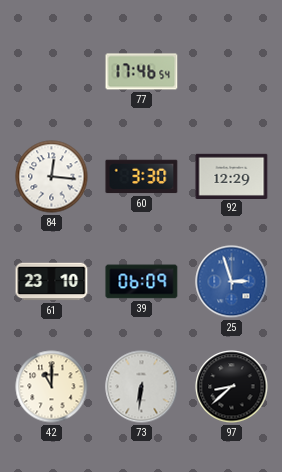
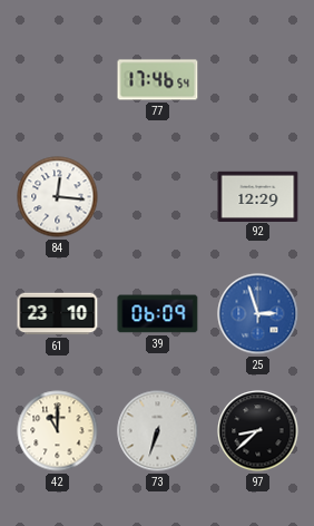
60: 3:30 -> none (142, 177)
73: 6:31 -> 6:33 (158, 431)
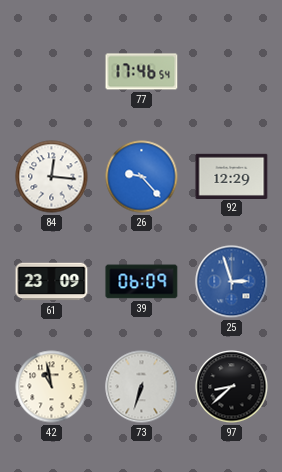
26: none -> 9:23 (142, 177)
61: 23:10 -> 23:09 (52, 282)
42: 11:00 -> 10:58 (52, 387)
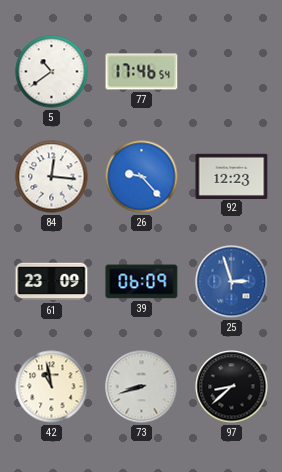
5: none -> 10:39 (52, 72)
92: 12:29 -> 12:23 (232, 176)
73: 6:33 -> 8:42 (142, 387)
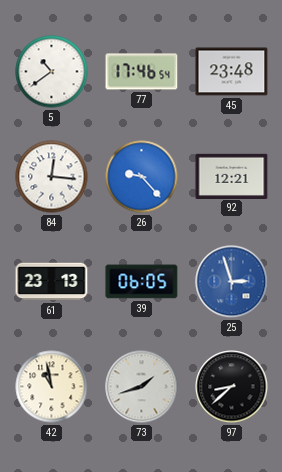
45: none -> 23:48 (232, 72)
92: 12:23 -> 12:21 (232, 176)
61: 23:09 -> 23:13 (52, 282)
39: 06:09 -> 06:05 (142, 282)
73: 8:42 -> 1:42 (142, 387)
